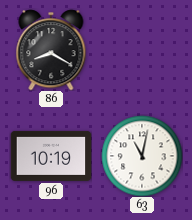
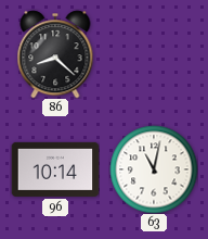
86: 8:20 -> 8:22 (55, 54)
96: 10:19 -> 10:14 (55, 169)
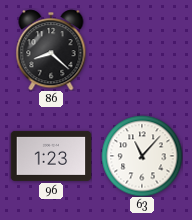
96: 10:14 -> 1:23 (51, 156)
63: 11:02 -> 11:07 (142, 156)
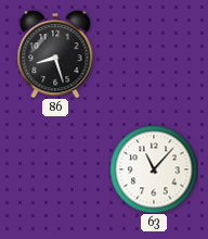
86: 8:22 -> 8:27 (55, 54)
96: 1:23 -> none (51, 156)
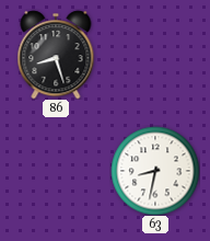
63: 11:07 -> 8:32 (155, 171)
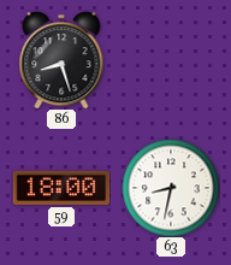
59: none -> 18:00 (61, 188)
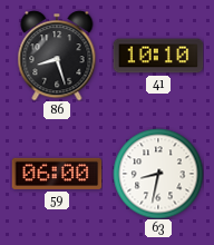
41: none -> 10:10 (158, 56)
59: 18:00 -> 06:00 (57, 174)
